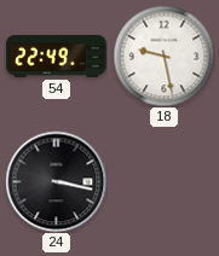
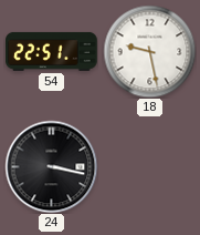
54: 22:49 -> 22:51 (52, 51)
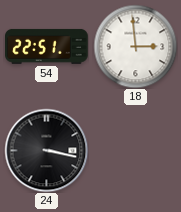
18: 9:28 -> 2:59 (135, 46)
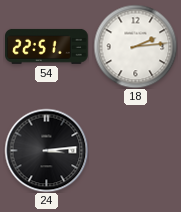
18: 2:59 -> 2:14 (135, 46)
24: 3:17 -> 3:14 (46, 150)
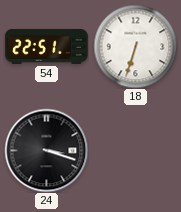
18: 2:14 -> 6:33 (135, 46)
24: 3:14 -> 3:18 (46, 150)
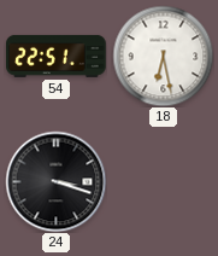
18: 6:33 -> 6:28 (163, 56)
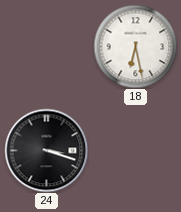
54: 22:51 -> none (57, 56)
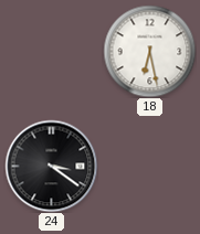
24: 3:18 -> 3:21 (51, 166)
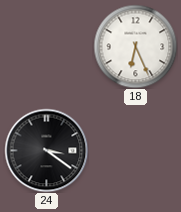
18: 6:28 -> 6:26 (135, 46)
